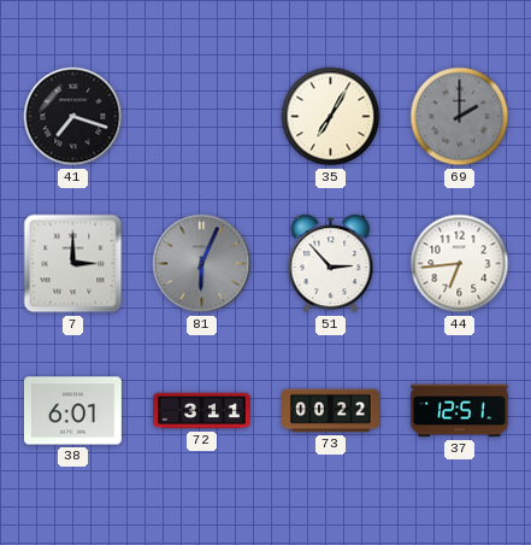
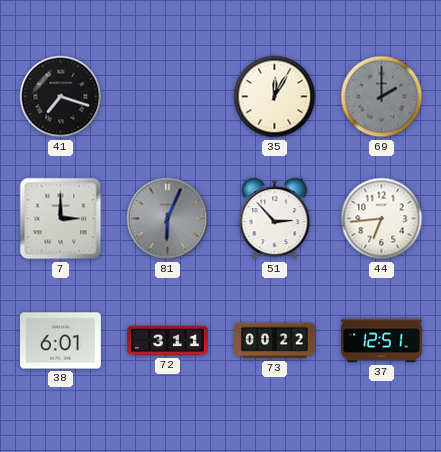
35: 7:05 -> 12:05 (275, 97)
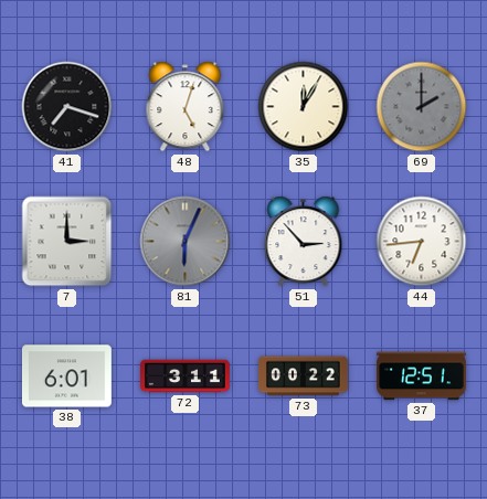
48: none -> 5:03 (186, 107)
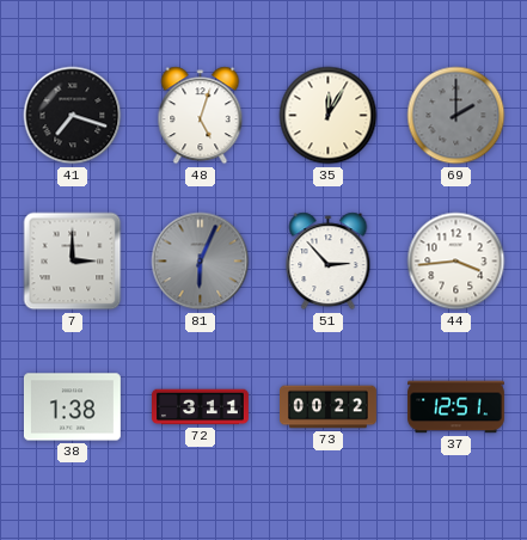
44: 6:44 -> 3:44 (456, 262)
38: 6:01 -> 1:38 (72, 407)
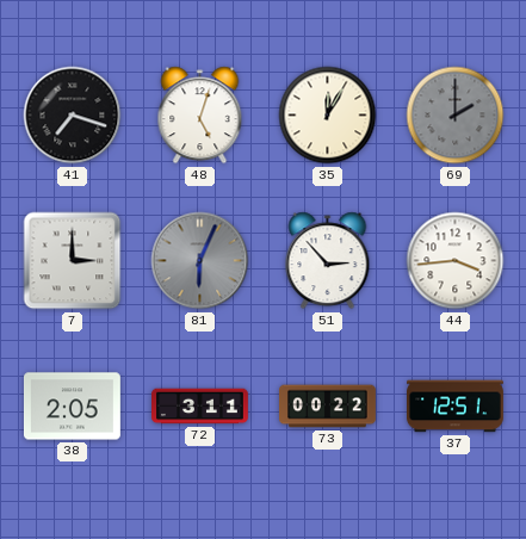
38: 1:38 -> 2:05 (72, 407)
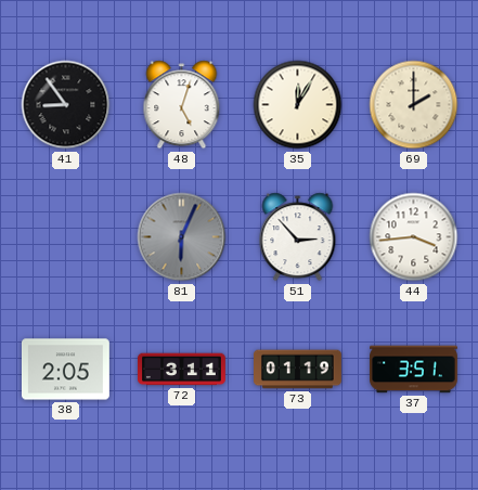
41: 7:18 -> 8:54 (66, 105)
69 dial: grey -> cream (414, 105)
7: 3:00 -> none (73, 261)
73: 00:22 -> 01:19 (298, 370)
37: 12:51 -> 3:51 (414, 370)
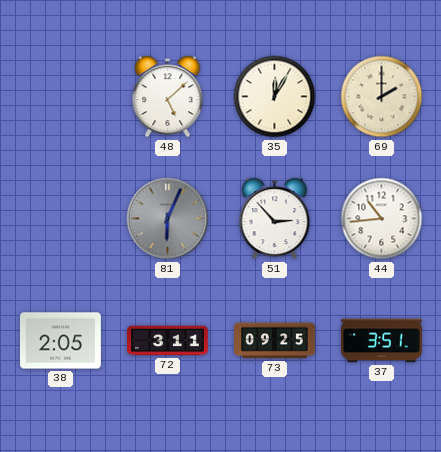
41: 8:54 -> none (66, 105)
48: 5:03 -> 5:08 (168, 97)
44: 3:44 -> 10:44 (382, 219)
73: 01:19 -> 09:25 (275, 341)
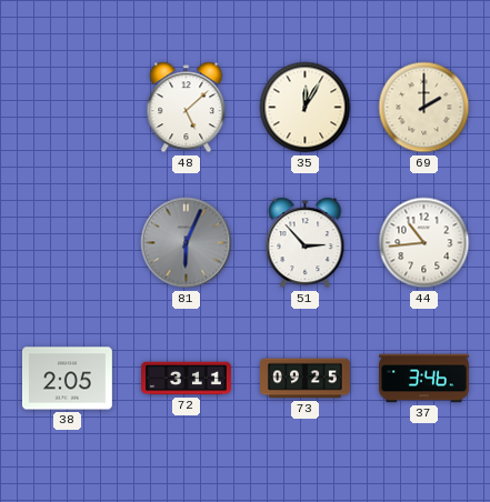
37: 3:51 -> 3:46 (424, 379)
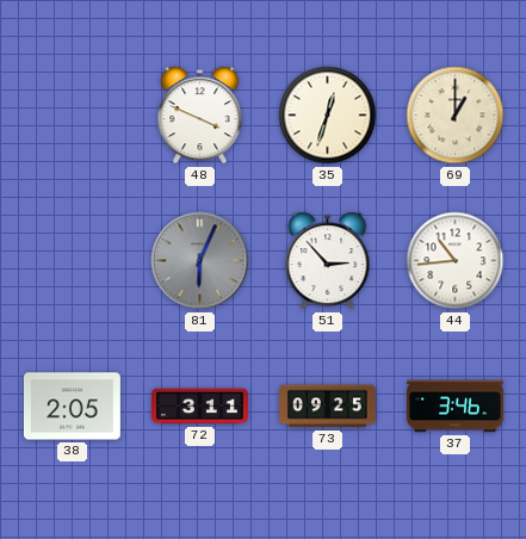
48: 5:08 -> 3:49 (200, 116)
35: 12:05 -> 12:33 (328, 116)
69: 2:00 -> 1:00 (456, 116)
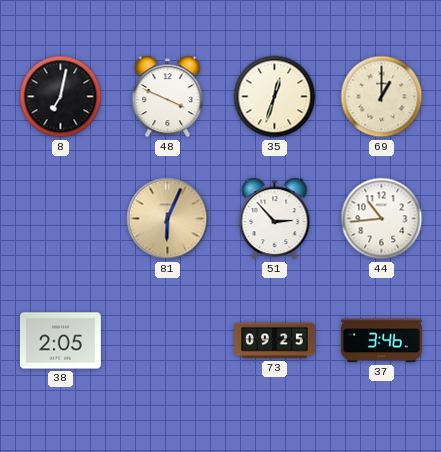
8: none -> 7:02 (61, 97)
81 dial: grey -> champagne (168, 219)
72: 3:11 -> none (200, 407)
